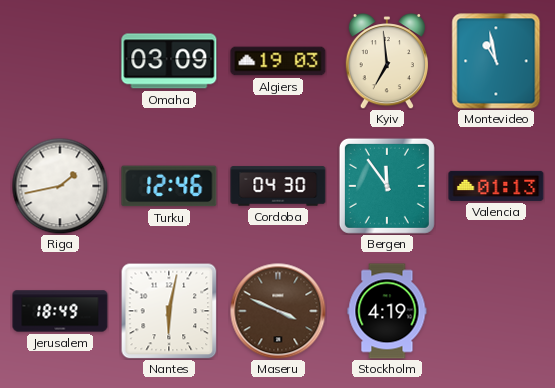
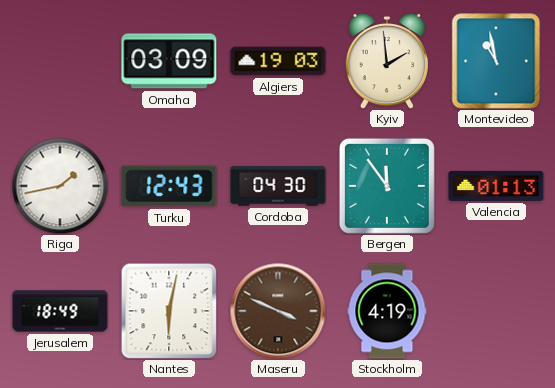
Kyiv: 6:59 -> 1:59 (386, 62)
Turku: 12:46 -> 12:43 (169, 186)
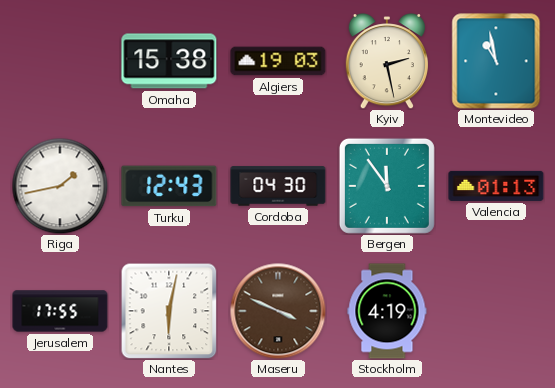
Omaha: 03:09 -> 15:38 (169, 61)
Kyiv: 1:59 -> 2:28 (386, 62)
Jerusalem: 18:49 -> 17:55 (60, 311)
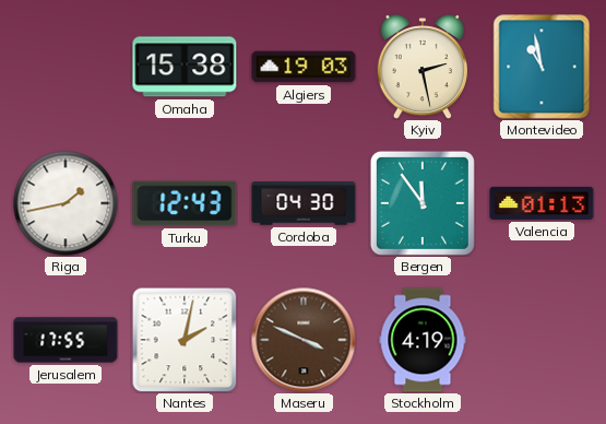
Nantes: 6:02 -> 2:02 (185, 340)
